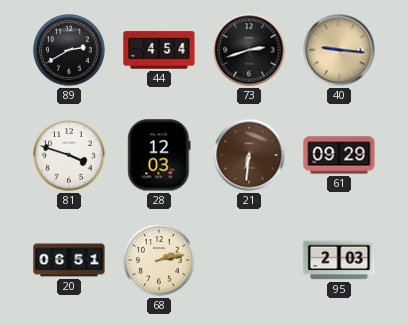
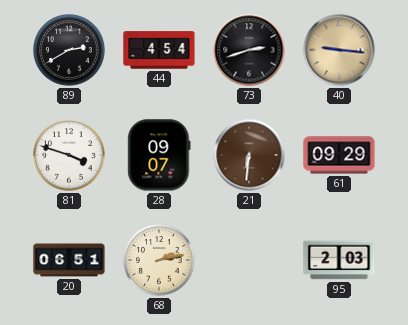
28: 12:03 -> 09:07 (159, 155)
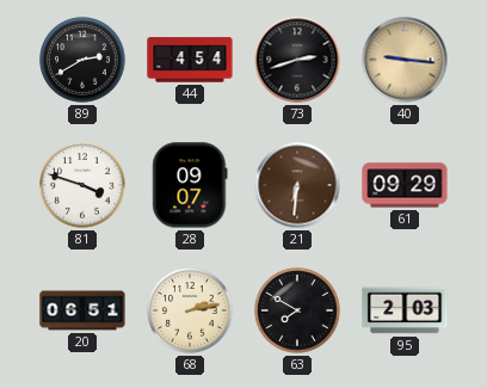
63: none -> 7:50 (297, 310)
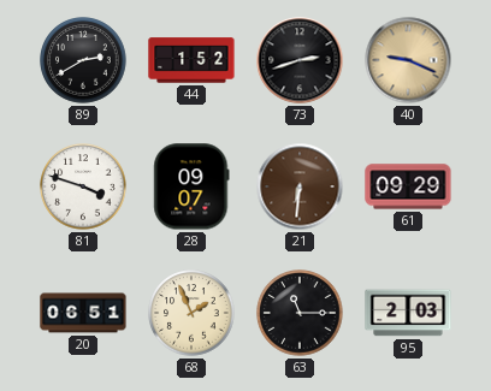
44: 4:54 -> 1:52 (191, 60)
40: 9:16 -> 9:19 (408, 60)
68: 2:13 -> 1:56 (191, 313)
63: 7:50 -> 11:15 (300, 313)
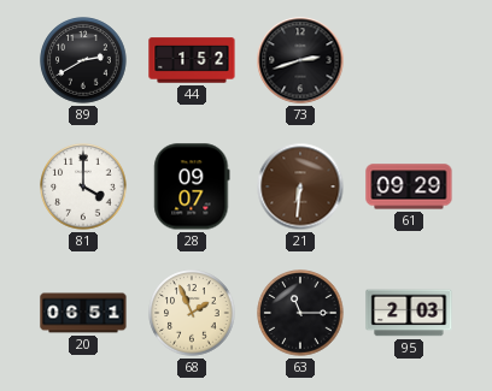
40: 9:19 -> none (408, 60)
81: 3:48 -> 4:00 (83, 186)
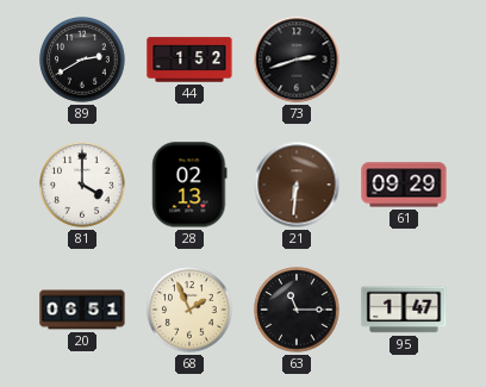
28: 09:07 -> 02:13 (189, 185)
95: 2:03 -> 1:47 (404, 310)
